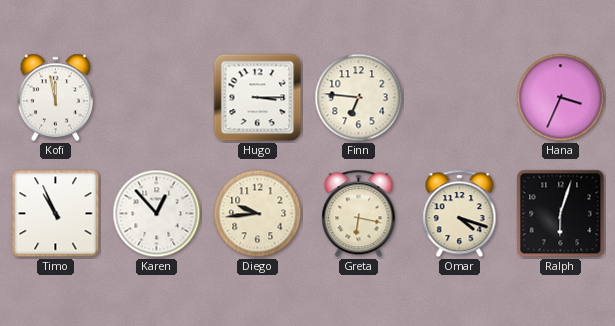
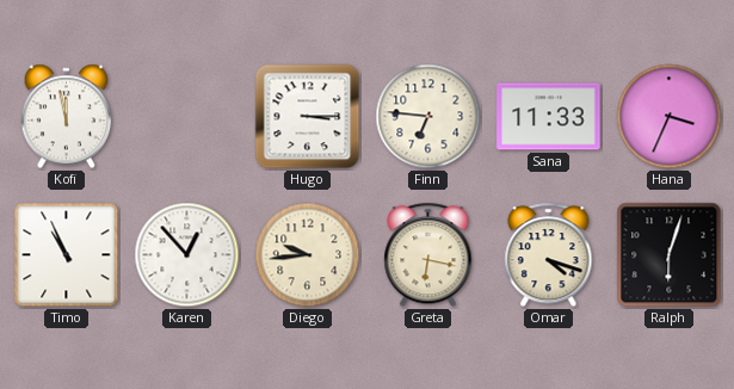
Sana: none -> 11:33 (549, 117)
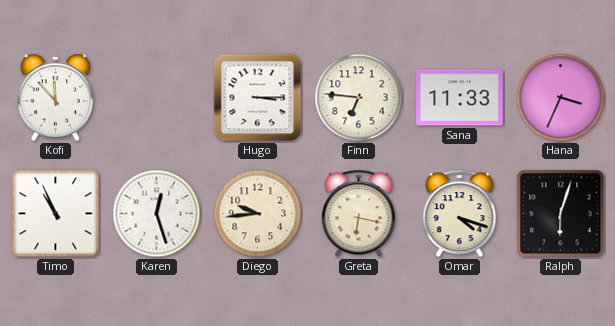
Kofi: 11:58 -> 11:53 (56, 98)
Karen: 12:53 -> 12:27 (157, 214)
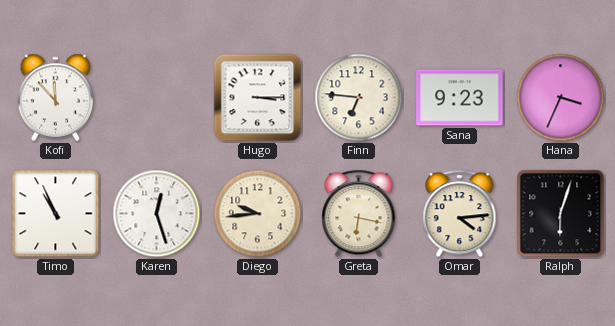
Sana: 11:33 -> 9:23 (460, 98)
Omar: 4:18 -> 4:14 (460, 214)
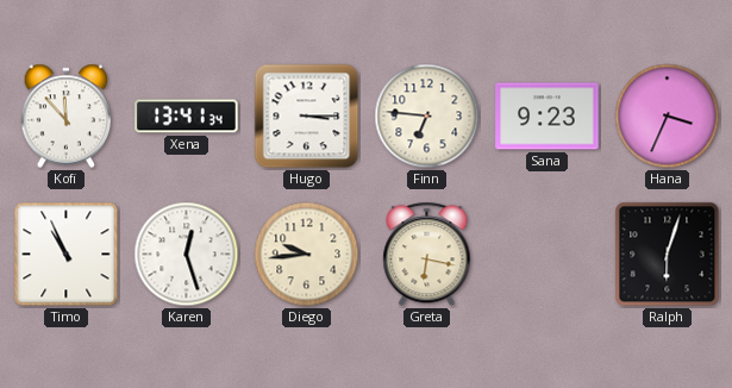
Xena: none -> 13:41 (187, 117)
Omar: 4:14 -> none (460, 214)
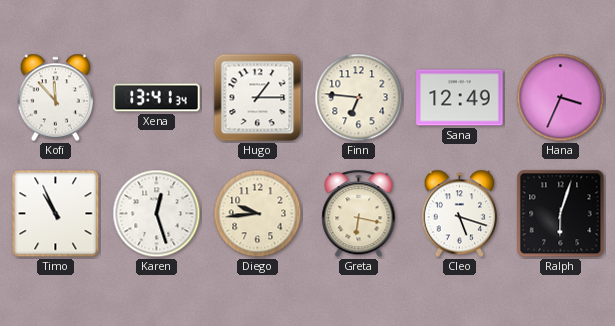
Hugo: 3:15 -> 1:15 (258, 98)
Sana: 9:23 -> 12:49 (460, 98)
Cleo: none -> 5:18 (460, 214)
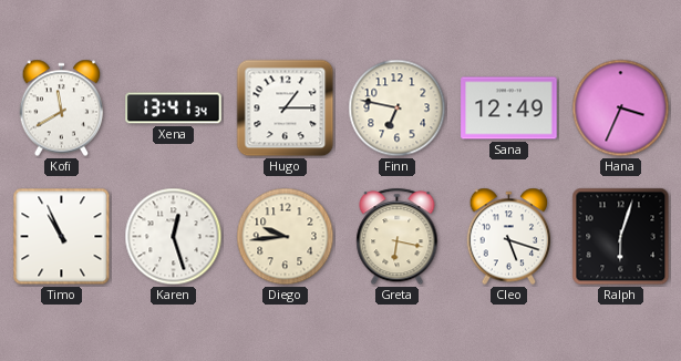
Kofi: 11:53 -> 11:40 (62, 109)
Finn: 6:46 -> 6:47 (398, 109)
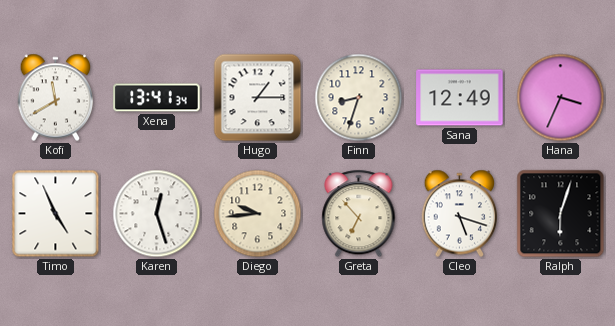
Finn: 6:47 -> 8:33 (359, 98)
Timo: 10:56 -> 4:56 (56, 214)
Greta: 6:17 -> 6:53 (359, 214)
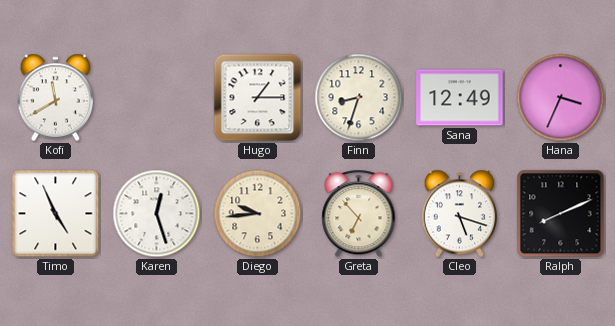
Xena: 13:41 -> none (157, 98)
Ralph: 6:03 -> 8:11 (561, 214)
